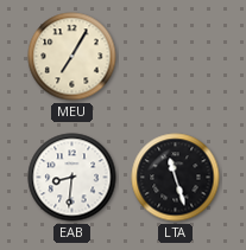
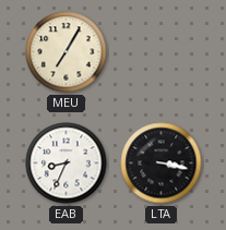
EAB: 8:31 -> 8:34 (67, 164)
LTA: 11:27 -> 3:17 (162, 164)
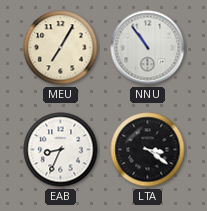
NNU: none -> 10:54 (148, 48)
LTA: 3:17 -> 3:21 (148, 150)
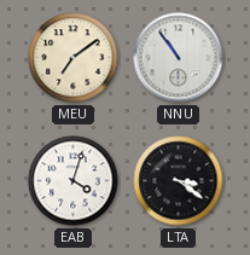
MEU: 7:05 -> 7:09 (74, 58)
EAB: 8:34 -> 4:03 (74, 181)
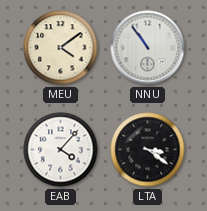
MEU: 7:09 -> 4:09 (61, 48)
EAB: 4:03 -> 4:07 (61, 150)
